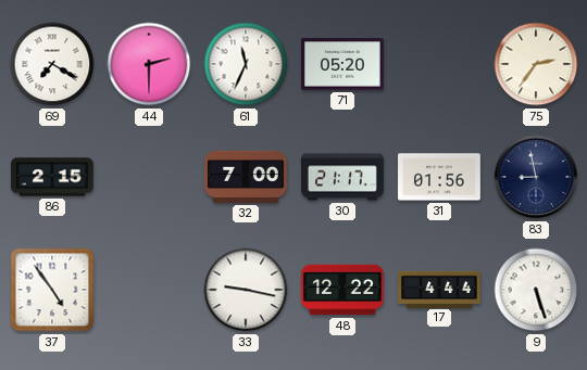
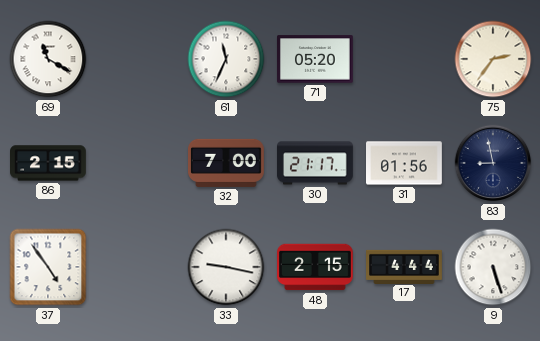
69: 7:20 -> 11:20 (48, 59)
44: 2:30 -> none (149, 64)
48: 12:22 -> 2:15 (316, 267)
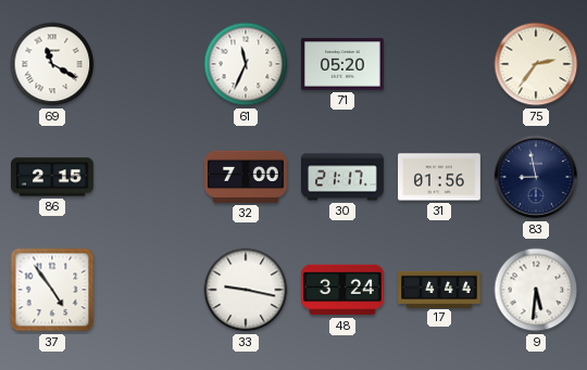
48: 2:15 -> 3:24 (344, 290)
9: 5:27 -> 5:31 (536, 290)
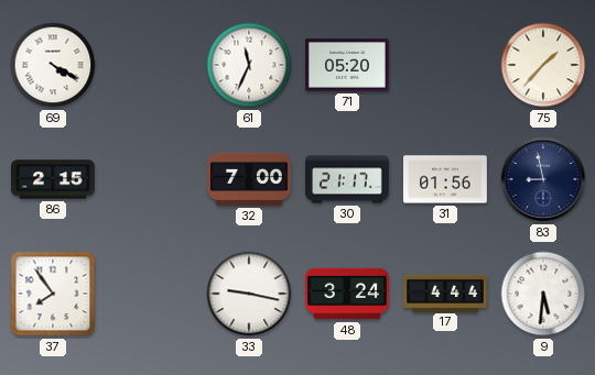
69: 11:20 -> 4:20 (53, 65)
75: 2:36 -> 1:37 (543, 65)
37: 4:54 -> 7:54 (53, 294)
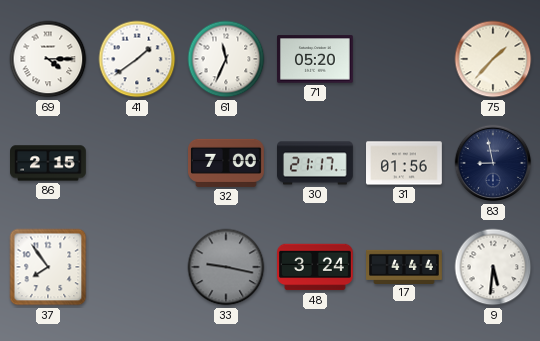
69: 4:20 -> 4:15 (48, 59)
41: none -> 1:39 (137, 59)
33 dial: white -> grey (226, 267)
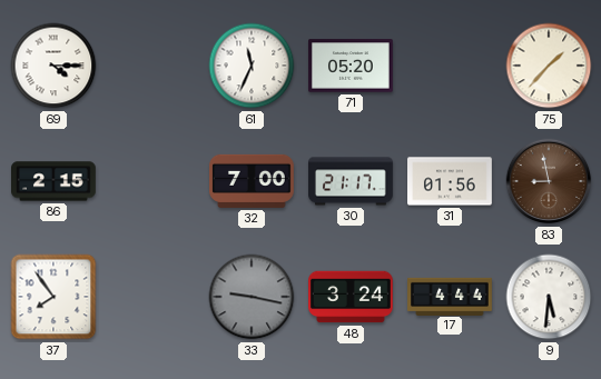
41: 1:39 -> none (137, 59)
83 dial: navy -> brown (549, 181)
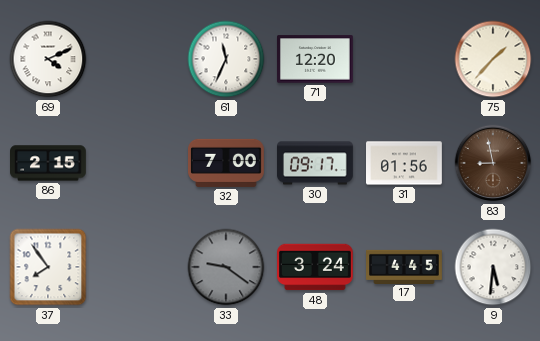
69: 4:15 -> 4:11 (48, 59)
71: 05:20 -> 12:20 (316, 59)
30: 21:17 -> 09:17 (316, 163)
33: 9:17 -> 9:21 (226, 267)
17: 4:44 -> 4:45 (404, 266)
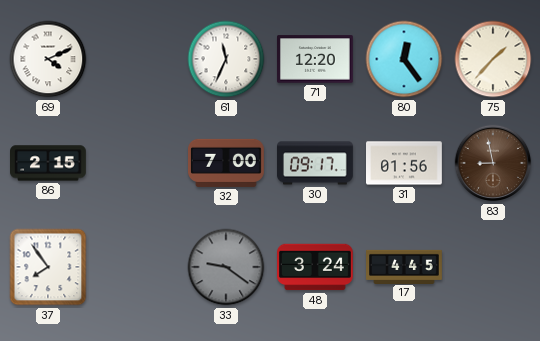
80: none -> 12:24 (404, 59)
9: 5:31 -> none (493, 267)
